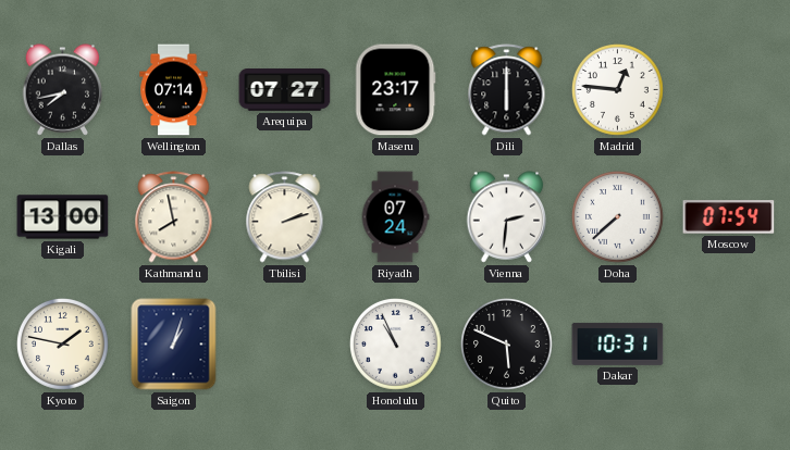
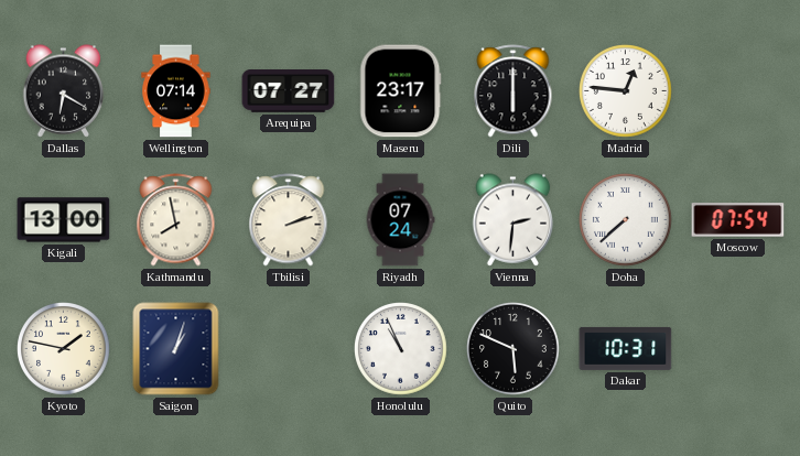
Dallas: 7:43 -> 6:20 (64, 91)
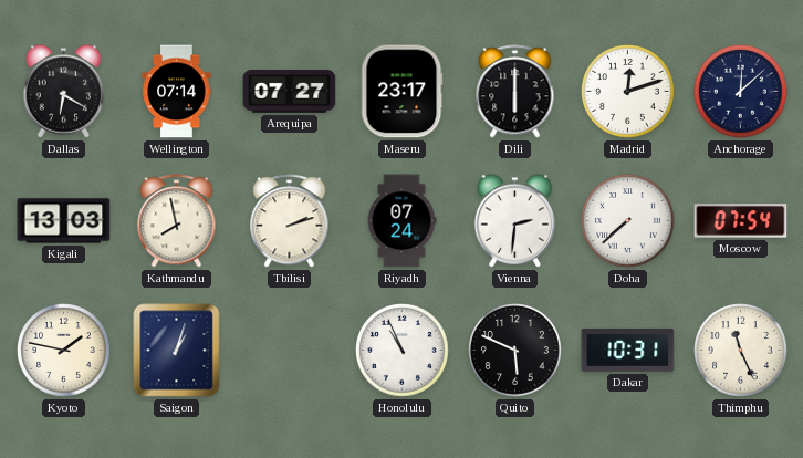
Madrid: 12:46 -> 12:12 (628, 92)
Anchorage: none -> 12:08 (741, 92)
Kigali: 13:00 -> 13:03 (64, 221)
Thimphu: none -> 11:26 (741, 351)
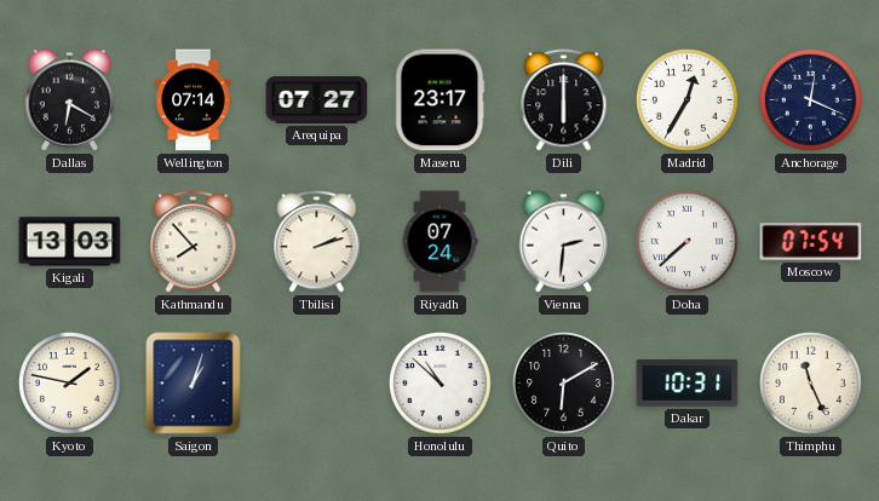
Madrid: 12:12 -> 12:35 (688, 100)
Anchorage: 12:08 -> 12:19 (811, 100)
Kathmandu: 7:58 -> 7:53 (194, 242)
Honolulu: 10:56 -> 10:52 (441, 384)
Quito: 5:49 -> 6:10 (564, 384)
